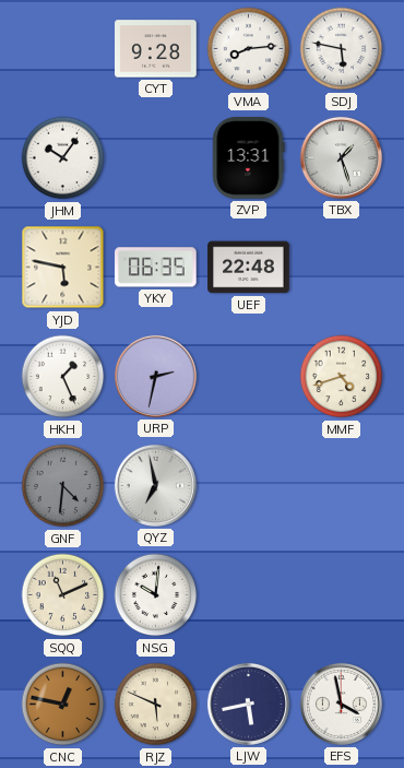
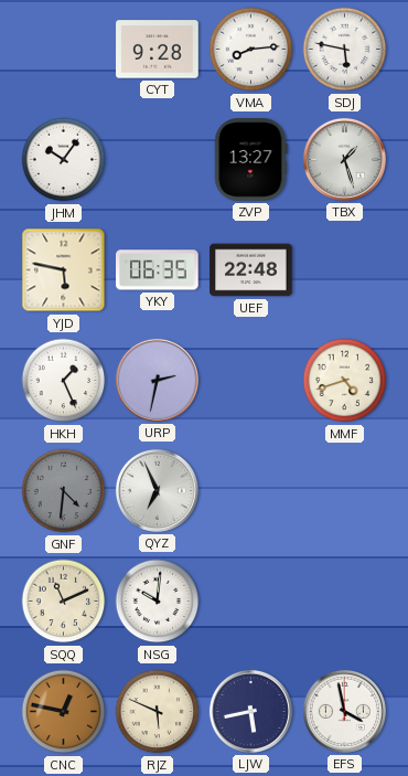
ZVP: 13:31 -> 13:27 (251, 160)
QYZ: 6:58 -> 6:56 (157, 490)
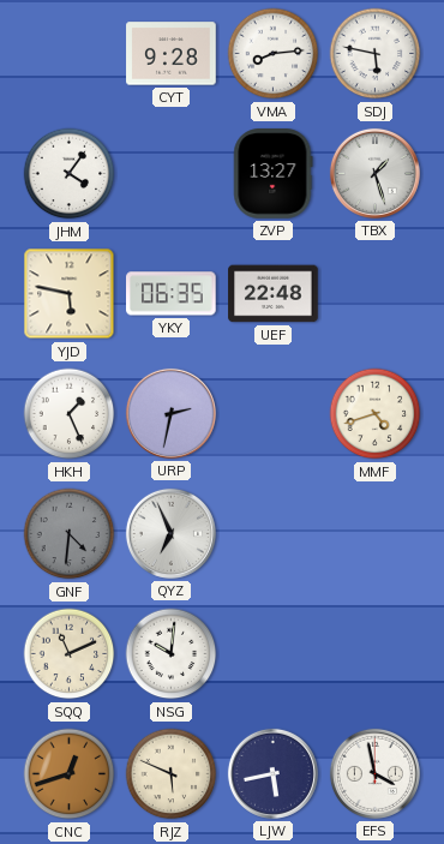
JHM: 10:06 -> 4:06 (70, 174)
CNC: 12:47 -> 12:42 (70, 774)
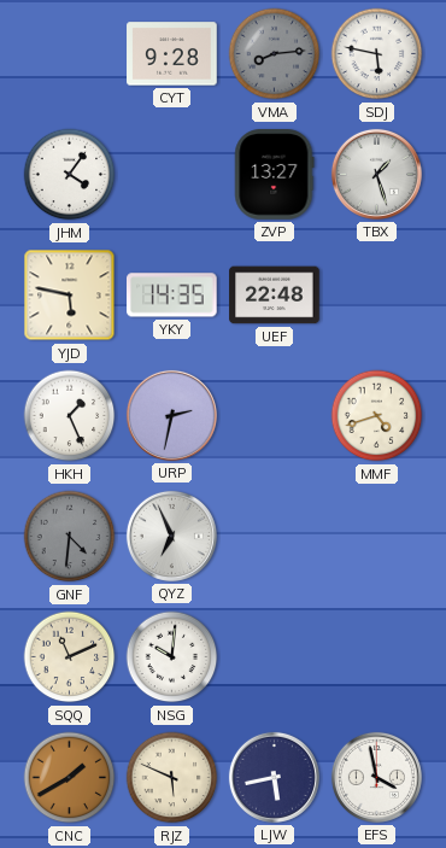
VMA dial: white -> grey (275, 54)
YKY: 06:35 -> 14:35 (172, 296)
CNC: 12:42 -> 1:40 (70, 778)
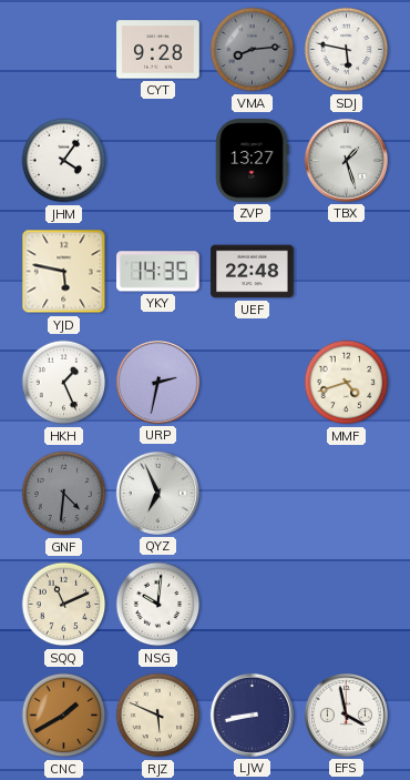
LJW: 5:43 -> 8:43 (252, 715)
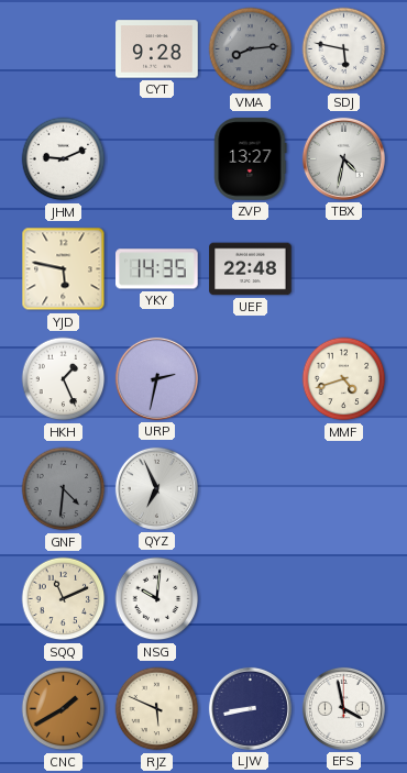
JHM: 4:06 -> 9:11 (64, 159)
TBX: 1:27 -> 4:32 (343, 158)
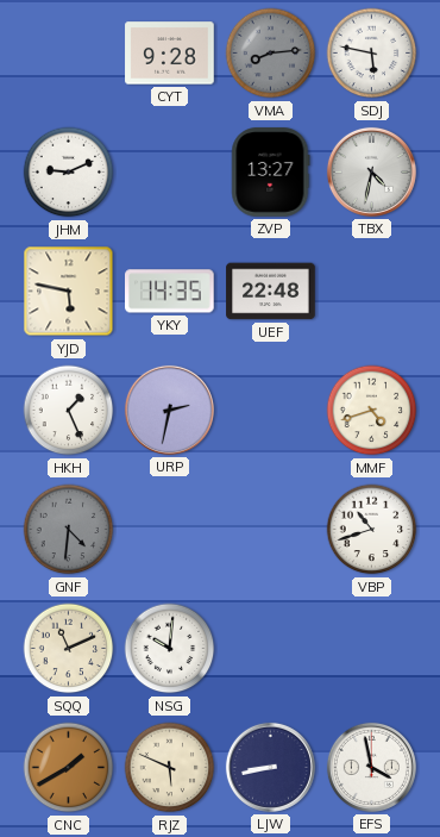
QYZ: 6:56 -> none (156, 488)
VBP: none -> 10:42 (372, 530)
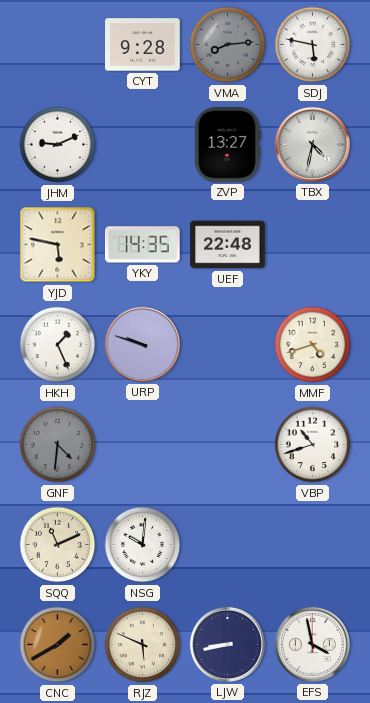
URP: 2:32 -> 9:48 (142, 344)
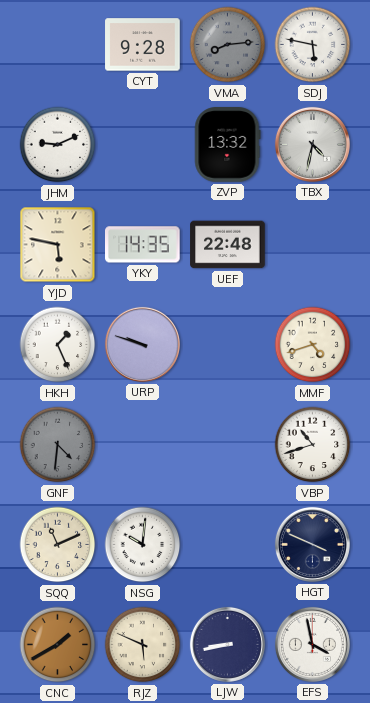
ZVP: 13:27 -> 13:32 (228, 145)
HGT: none -> 3:49 (312, 544)
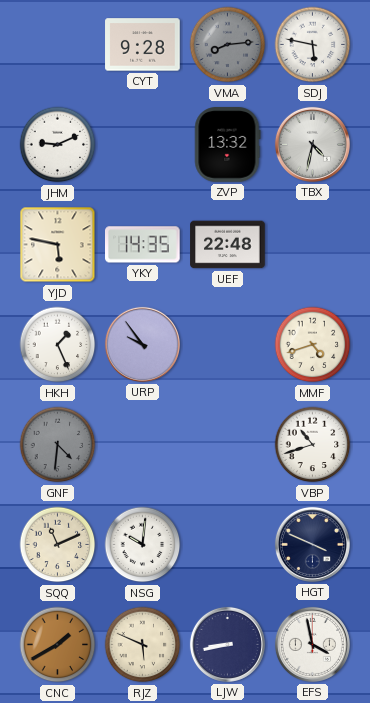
URP: 9:48 -> 9:54 (142, 344)
